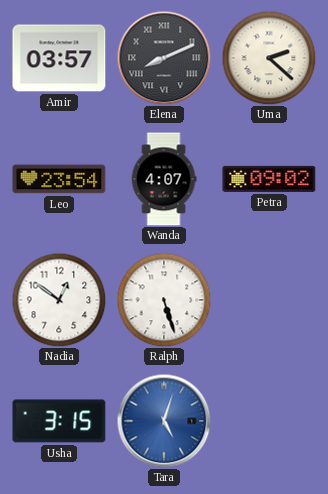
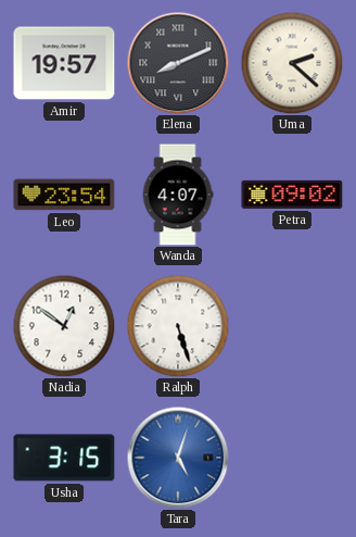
Amir: 03:57 -> 19:57 (64, 63)
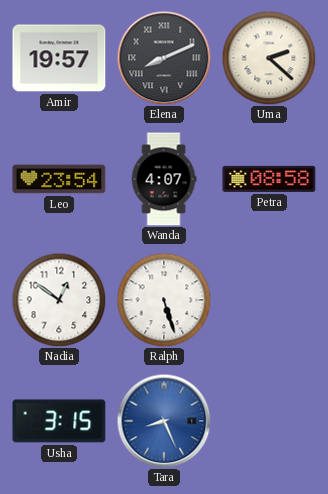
Petra: 09:02 -> 08:58 (269, 179)
Tara: 5:03 -> 8:26 (164, 421)
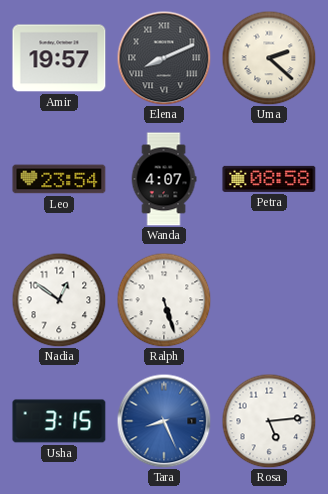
Rosa: none -> 5:14 (269, 421)
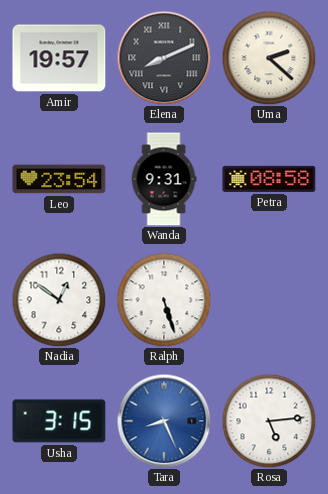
Wanda: 4:07 -> 9:31 (164, 179)
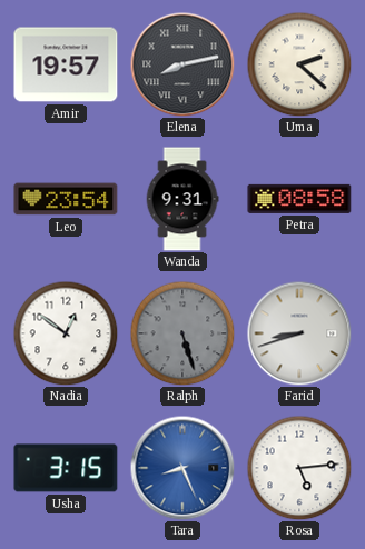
Elena: 8:11 -> 8:13 (182, 64)
Ralph dial: white -> grey (182, 333)
Farid: none -> 8:42 (299, 333)
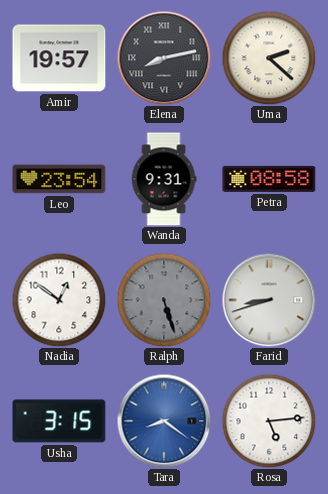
Tara: 8:26 -> 8:21 (164, 421)
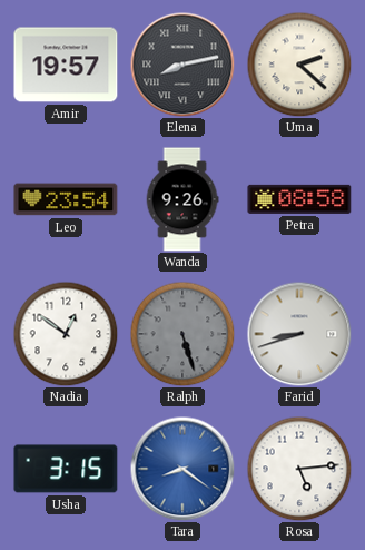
Wanda: 9:31 -> 9:26 (182, 199)
